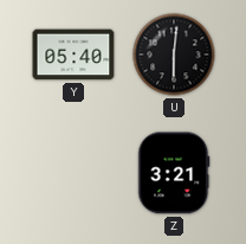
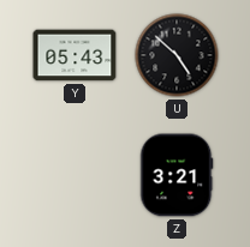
Y: 05:40 -> 05:43 (75, 55)
U: 6:01 -> 4:52 (177, 55)
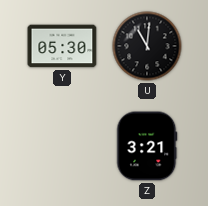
Y: 05:43 -> 05:30 (62, 46)
U: 4:52 -> 11:01 (147, 46)
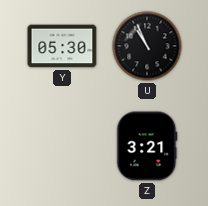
U: 11:01 -> 10:56 (147, 46)
